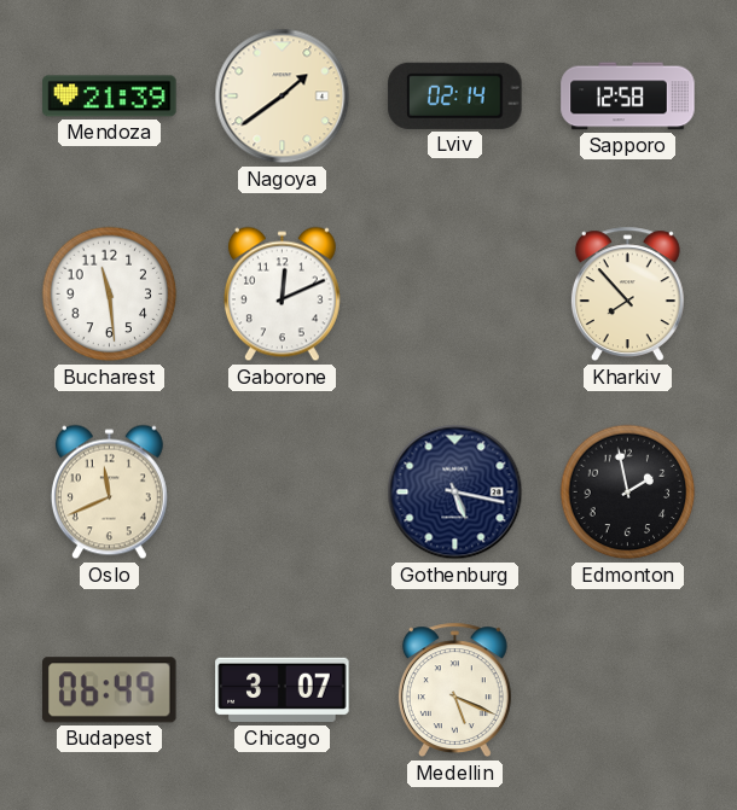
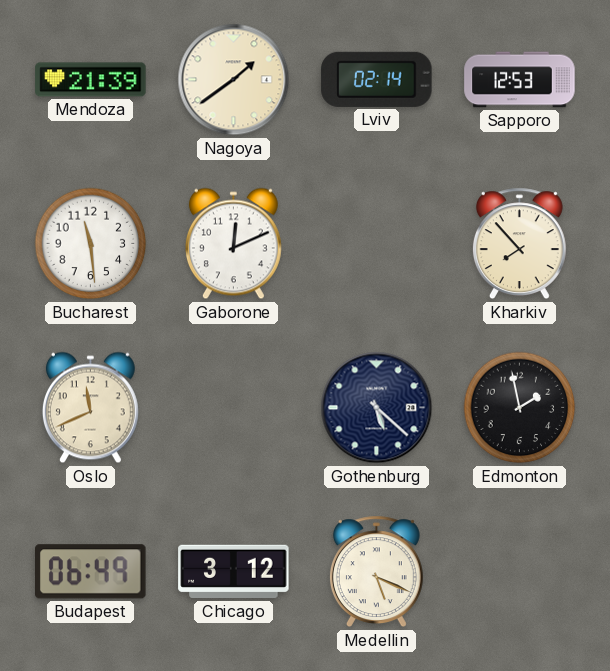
Sapporo: 12:58 -> 12:53 (520, 80)
Gothenburg: 5:17 -> 5:22 (377, 408)
Chicago: 3:07 -> 3:12 (234, 572)
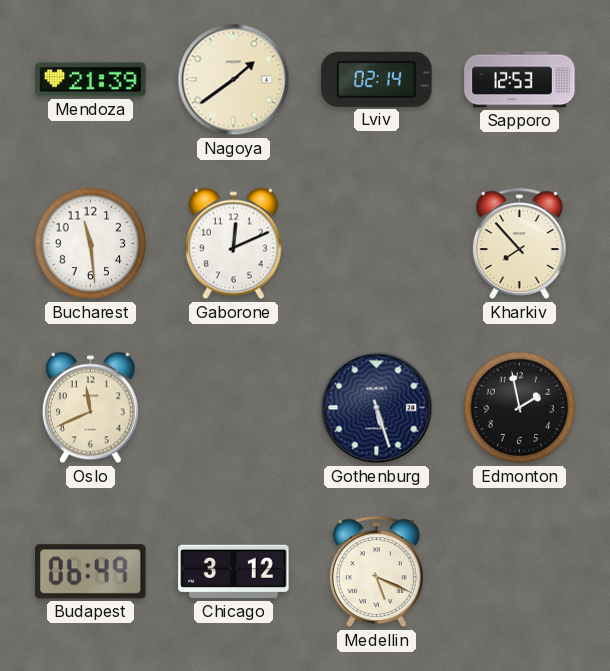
Gothenburg: 5:22 -> 5:27 (377, 408)
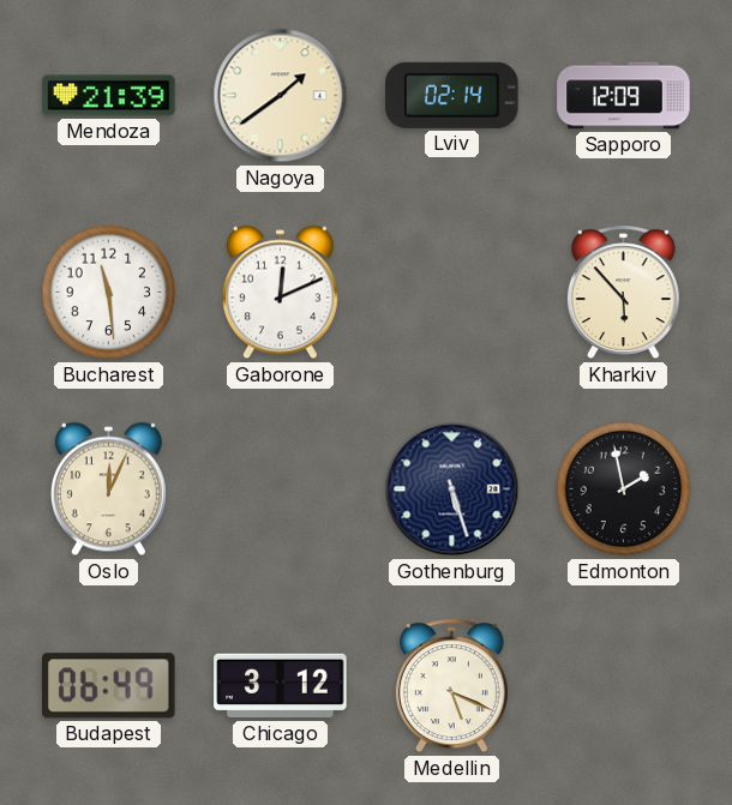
Sapporo: 12:53 -> 12:09 (624, 96)
Kharkiv: 7:53 -> 5:53 (623, 293)
Oslo: 11:41 -> 12:04 (108, 489)
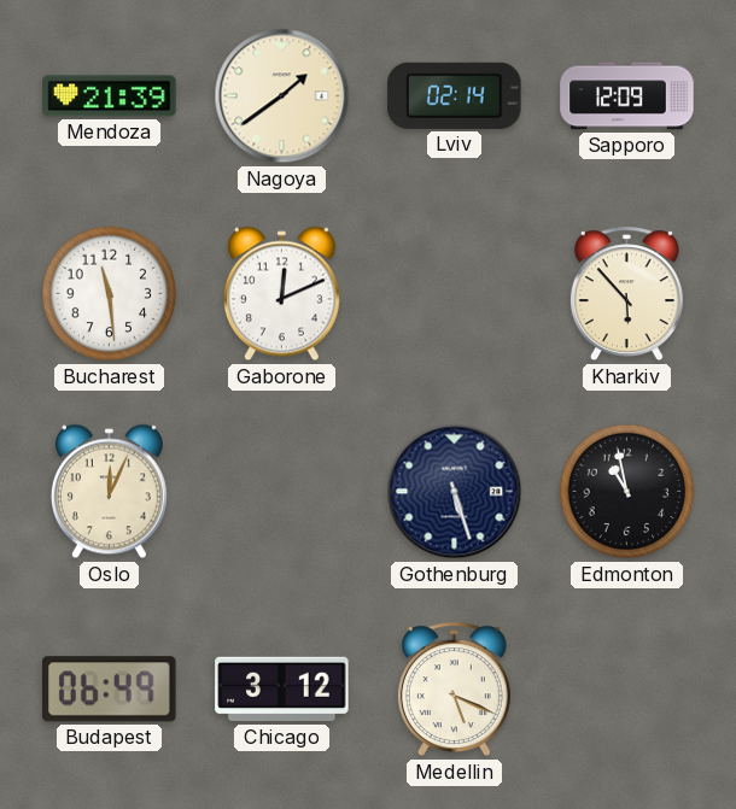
Edmonton: 1:58 -> 10:58 (627, 492)
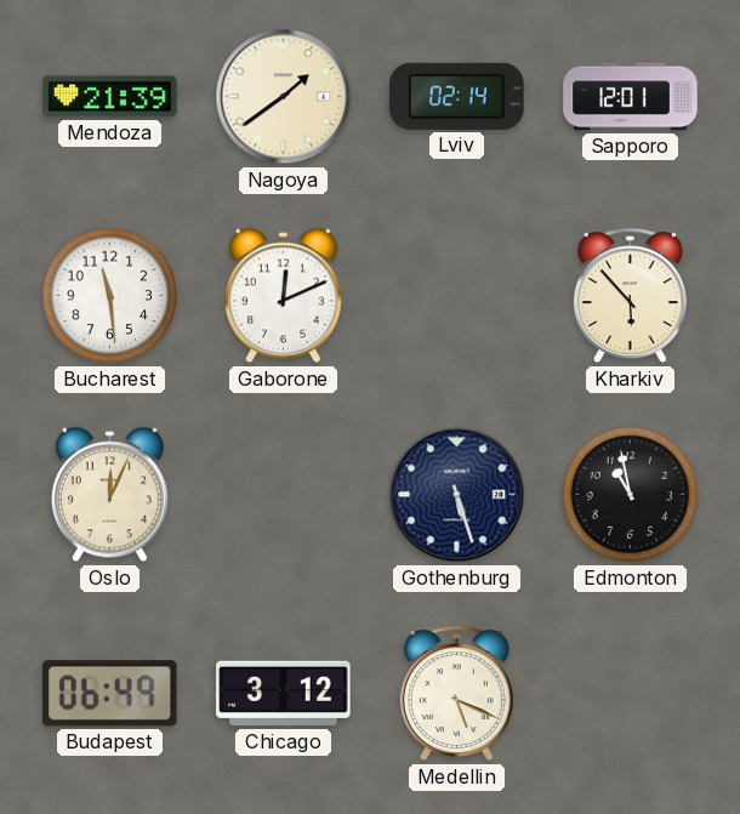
Sapporo: 12:09 -> 12:01 (631, 97)
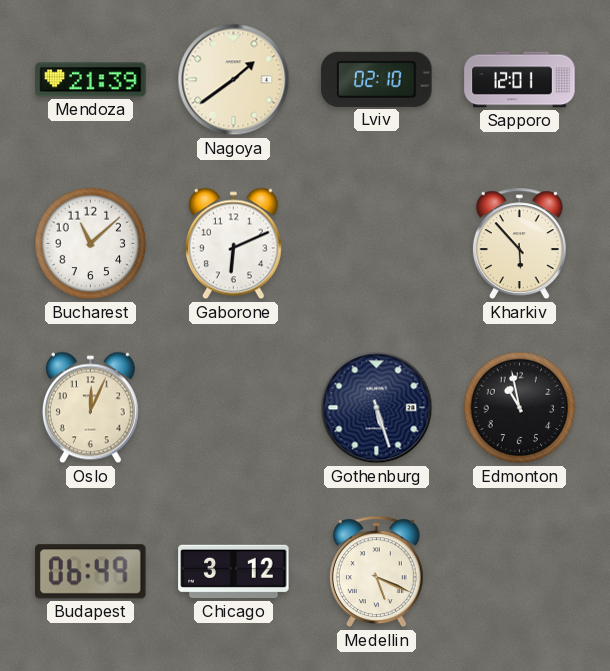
Lviv: 02:14 -> 02:10 (377, 79)
Bucharest: 11:29 -> 11:08 (91, 244)
Gaborone: 12:11 -> 6:11 (233, 244)
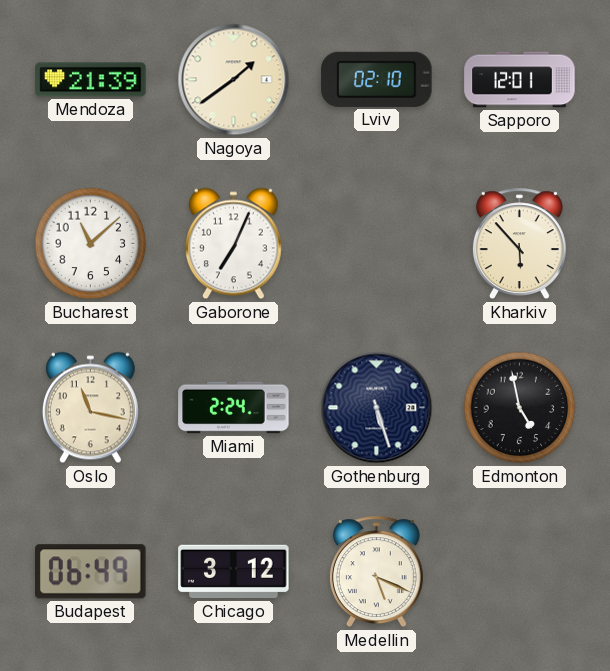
Gaborone: 6:11 -> 7:04 (233, 244)
Oslo: 12:04 -> 11:17 (90, 408)
Miami: none -> 2:24 (234, 408)
Edmonton: 10:58 -> 4:58 (520, 408)
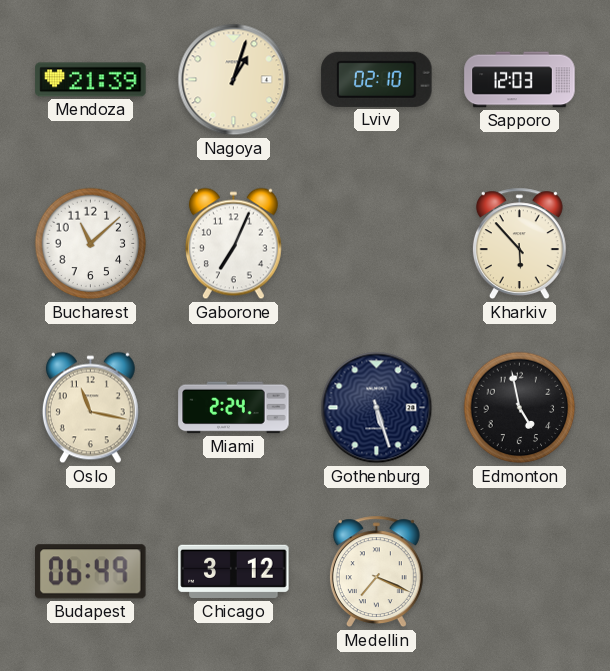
Nagoya: 1:39 -> 1:03 (234, 80)
Sapporo: 12:01 -> 12:03 (520, 80)
Medellin: 5:19 -> 7:19 (376, 572)
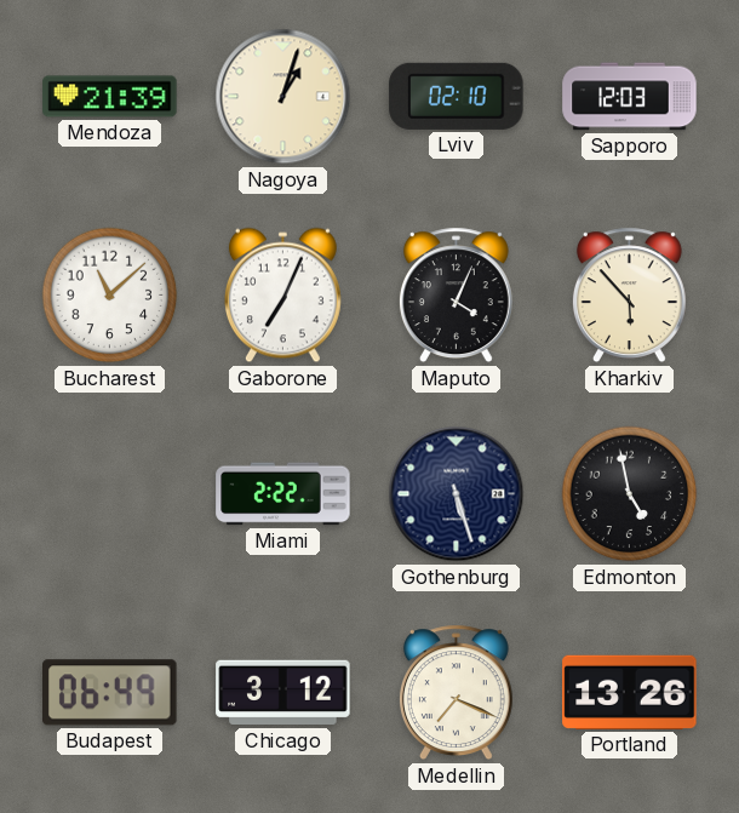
Maputo: none -> 4:04 (456, 296)
Oslo: 11:17 -> none (90, 408)
Miami: 2:24 -> 2:22 (283, 494)
Portland: none -> 13:26 (630, 692)
